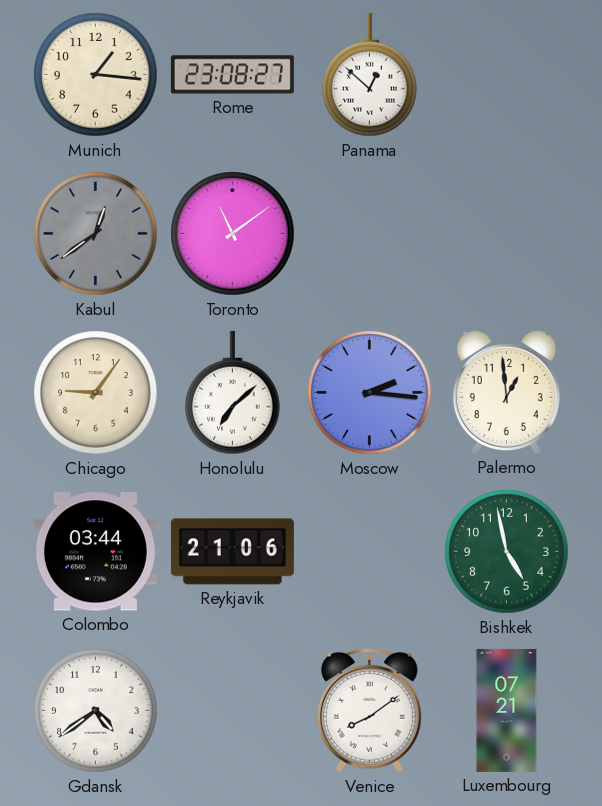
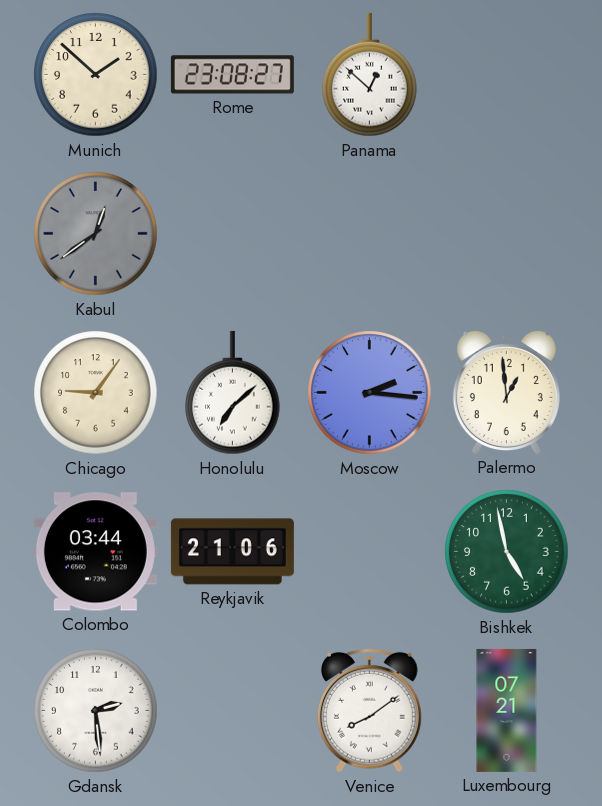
Munich: 1:16 -> 1:52 (96, 75)
Toronto: 11:09 -> none (233, 234)
Gdansk: 4:39 -> 2:29 (96, 711)
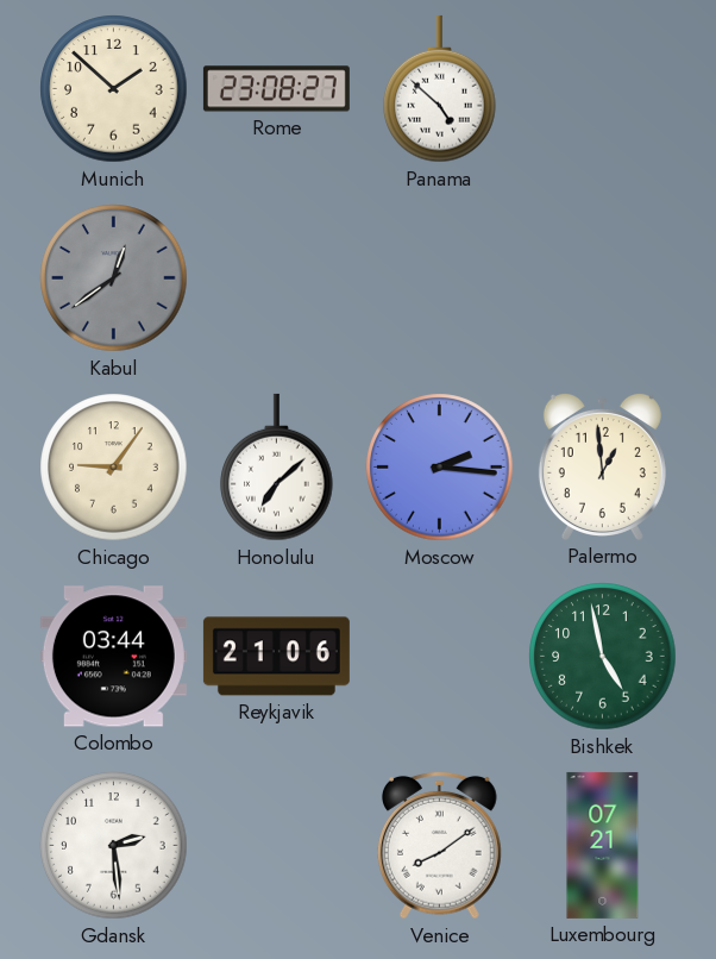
Panama: 12:52 -> 4:52 (440, 89)
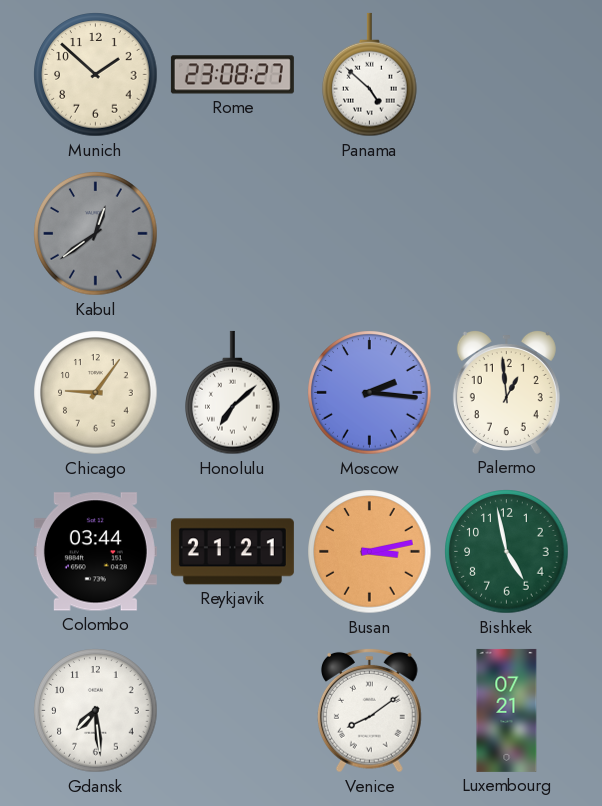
Reykjavik: 21:06 -> 21:21 (232, 552)
Busan: none -> 3:13 (370, 552)
Gdansk: 2:29 -> 7:29 (96, 711)
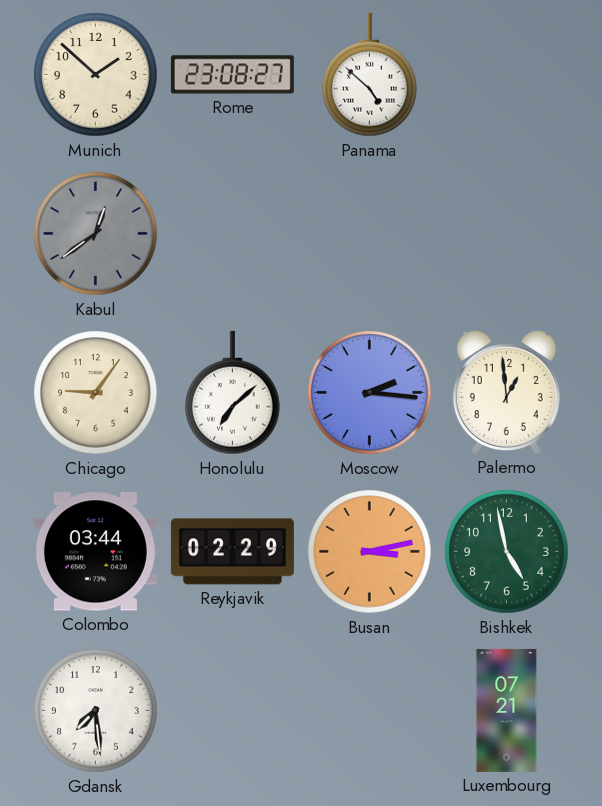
Reykjavik: 21:21 -> 02:29 (232, 552)
Venice: 8:09 -> none (370, 710)
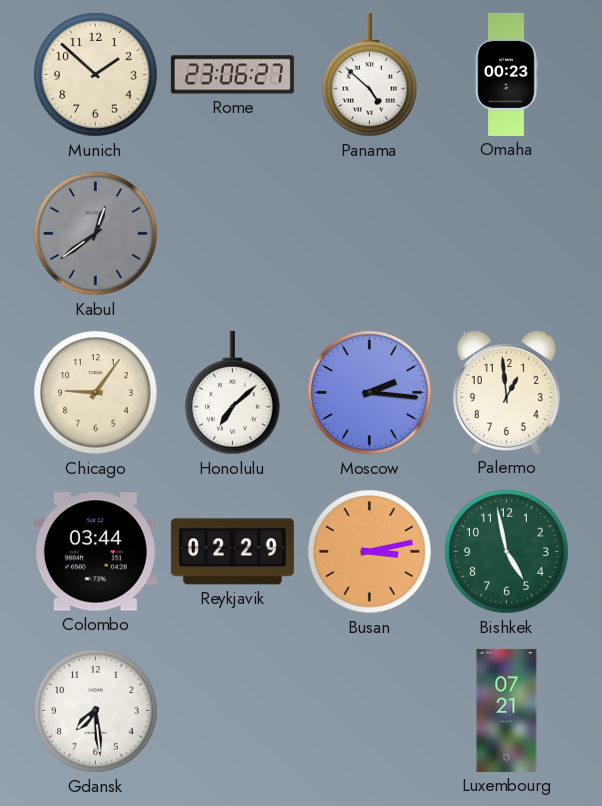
Rome: 23:08 -> 23:06 (232, 75)
Omaha: none -> 00:23 (506, 74)
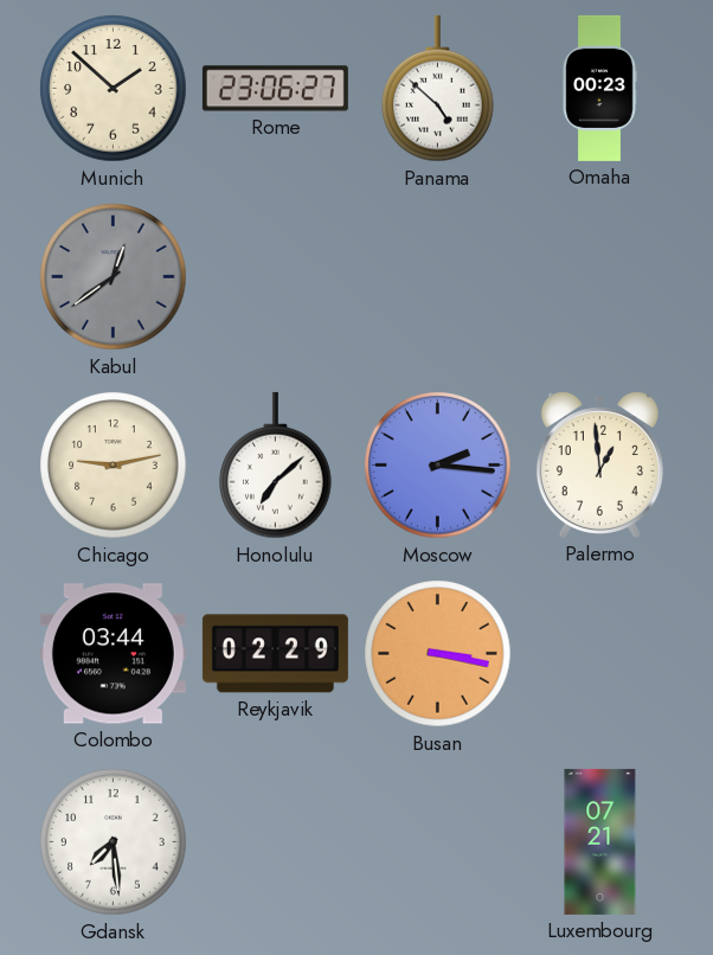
Chicago: 9:06 -> 9:13 (114, 466)
Busan: 3:13 -> 3:17 (438, 654)
Bishkek: 4:58 -> none (507, 552)
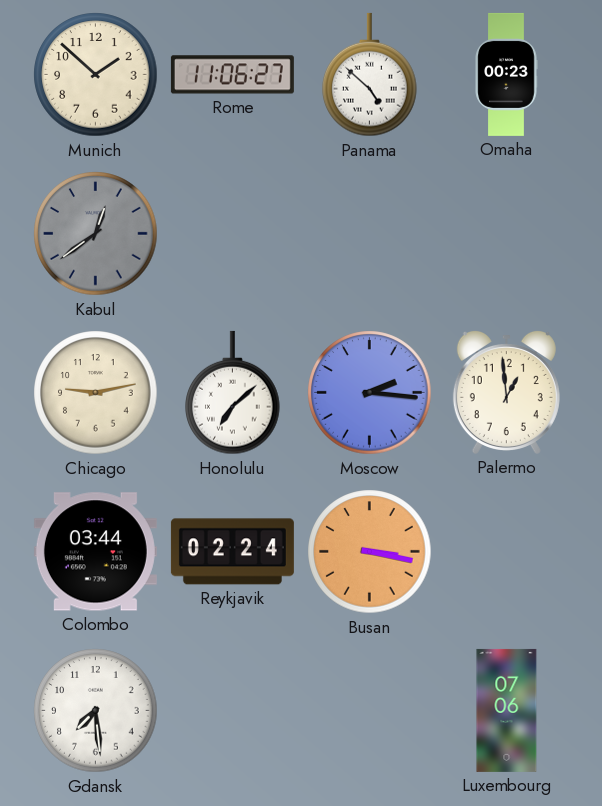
Rome: 23:06 -> 11:06 (232, 75)
Reykjavik: 02:29 -> 02:24 (232, 552)
Luxembourg: 07:21 -> 07:06 (507, 710)
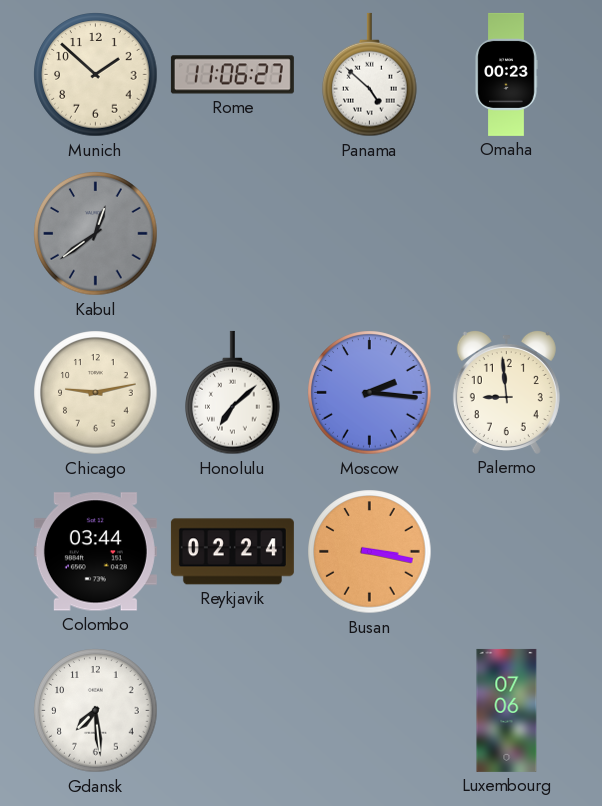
Palermo: 12:59 -> 8:59 (506, 392)
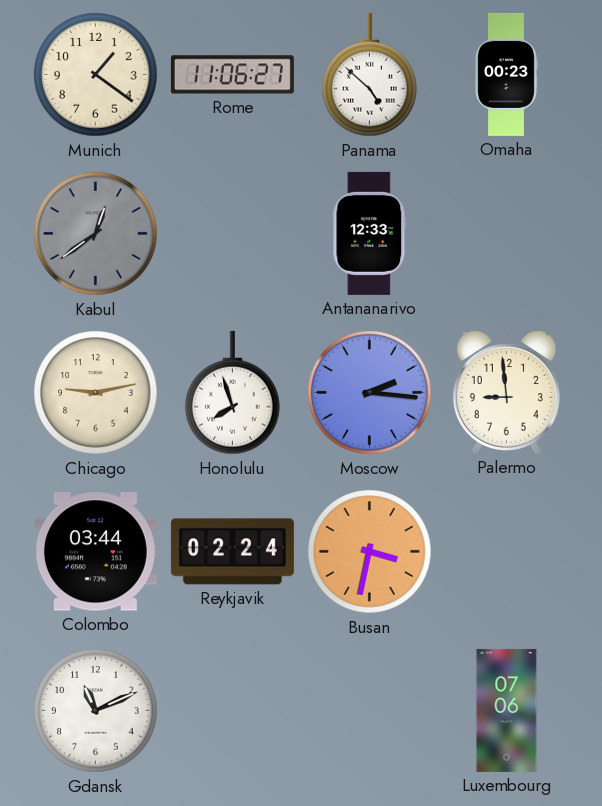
Munich: 1:52 -> 1:21 (96, 75)
Antananarivo: none -> 12:33 (370, 233)
Honolulu: 7:08 -> 7:57 (233, 393)
Busan: 3:17 -> 3:32 (370, 552)
Gdansk: 7:29 -> 11:11 (96, 711)
